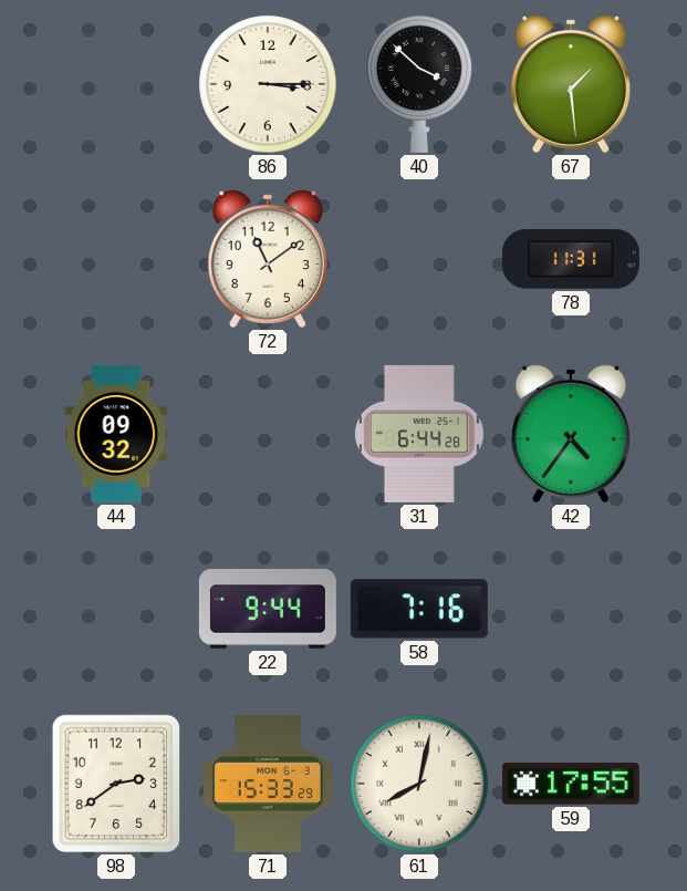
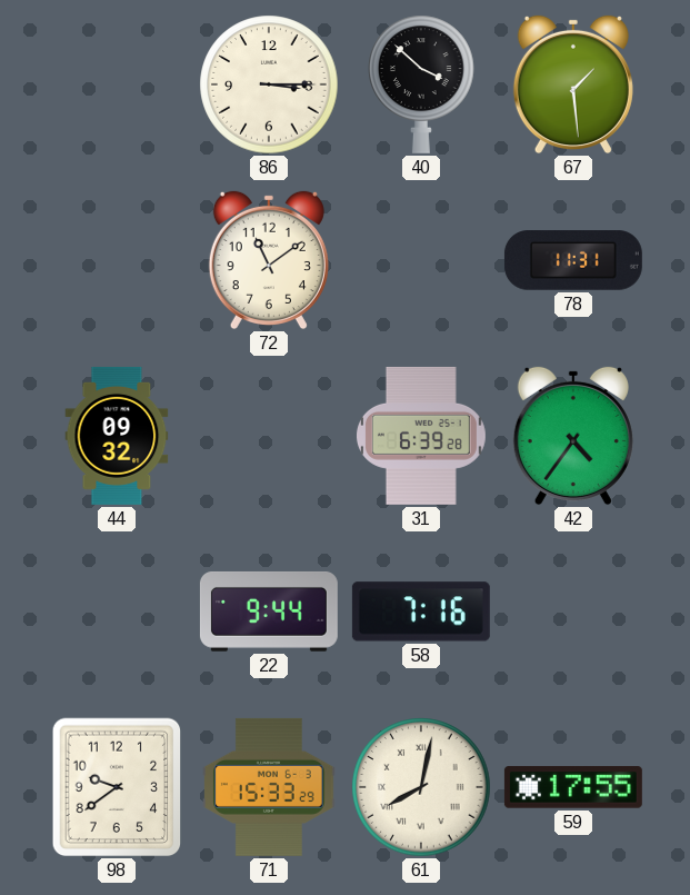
31: 6:44 -> 6:39 (421, 436)
98: 2:39 -> 9:39 (117, 787)
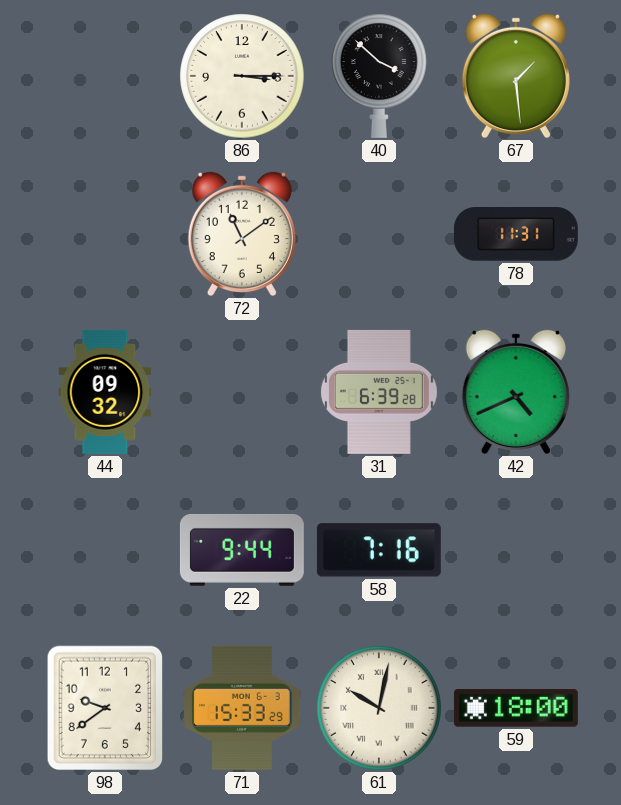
42: 4:36 -> 4:41 (516, 392)
61: 8:02 -> 10:02 (379, 708)
59: 17:55 -> 18:00 (516, 708)
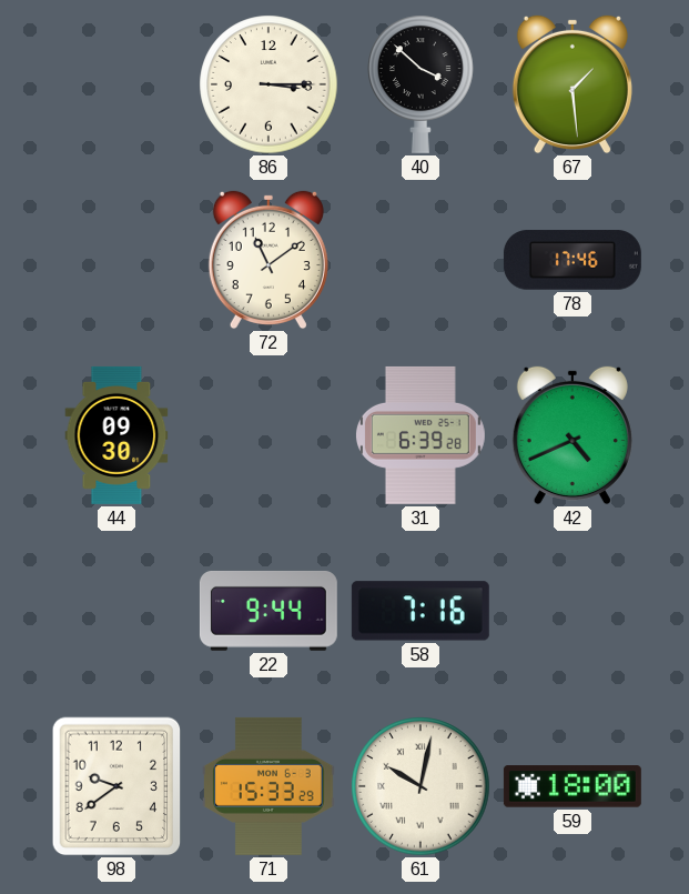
78: 11:31 -> 17:46 (573, 260)
44: 09:32 -> 09:30 (116, 435)
